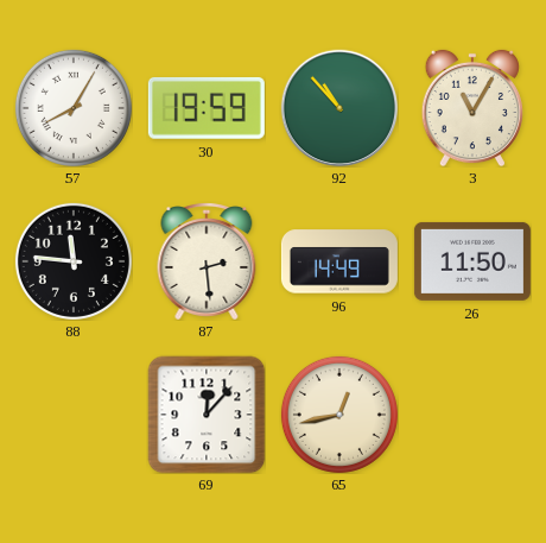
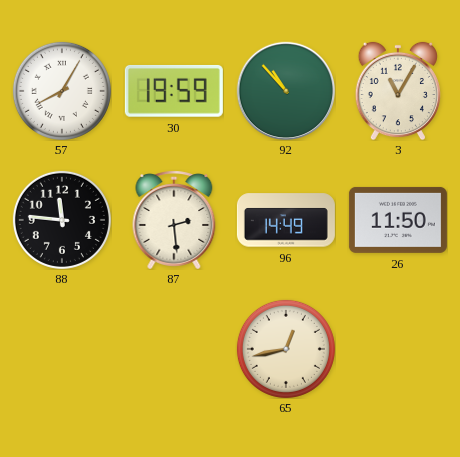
69: 12:07 -> none (207, 415)
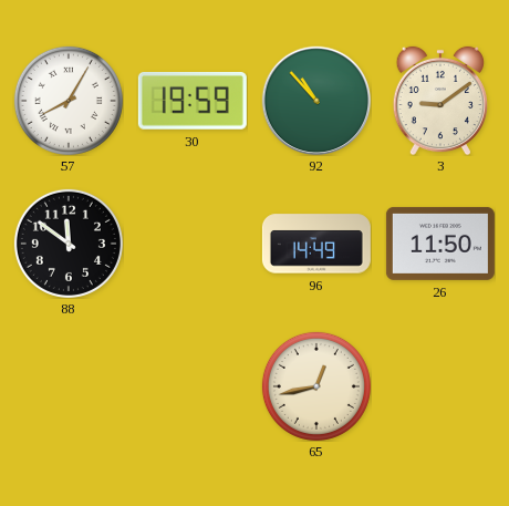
3: 11:05 -> 9:09 (440, 101)
88: 11:46 -> 11:51 (69, 244)
87: 2:29 -> none (174, 220)
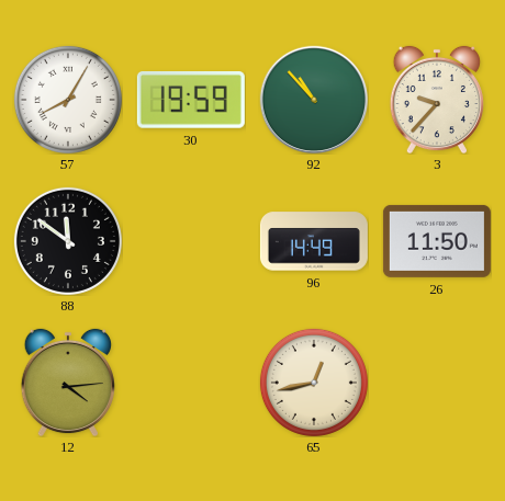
3: 9:09 -> 9:37 (437, 100)
12: none -> 4:14 (68, 383)
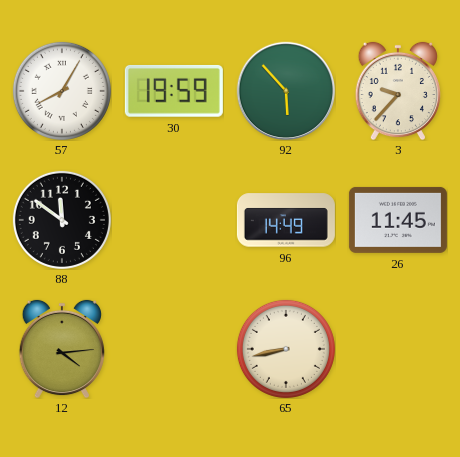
92: 10:53 -> 5:53 (286, 91)
26: 11:50 -> 11:45 (398, 220)
65: 12:43 -> 8:43 (286, 349)
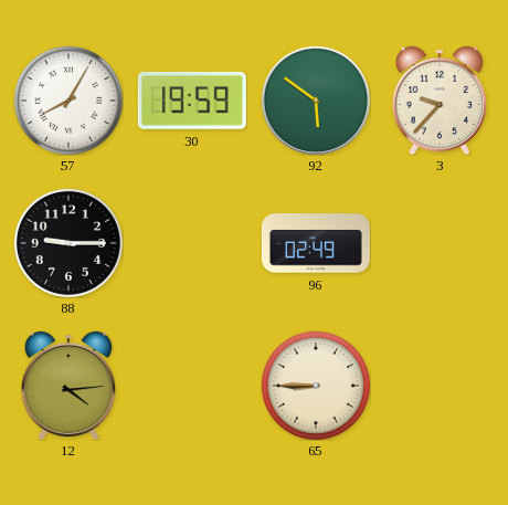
92: 5:53 -> 5:51 (316, 101)
88: 11:51 -> 9:15 (68, 243)
96: 14:49 -> 02:49 (316, 243)
26: 11:45 -> none (398, 220)
65: 8:43 -> 8:45 (316, 386)
